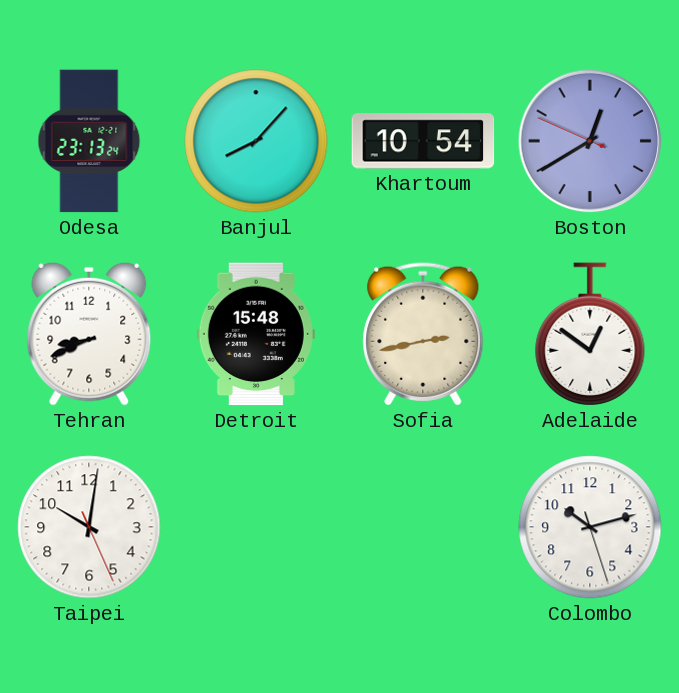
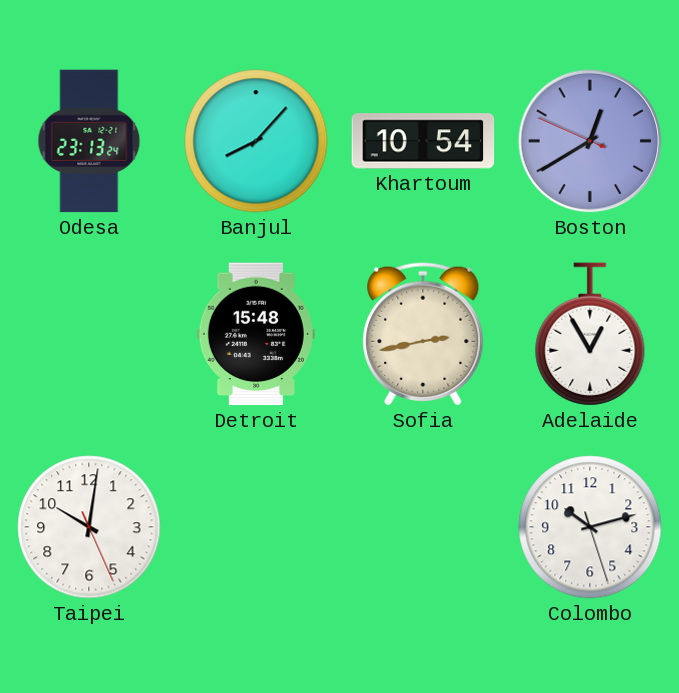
Tehran: 8:41 -> none (89, 334)
Adelaide: 12:51 -> 12:55 (590, 334)
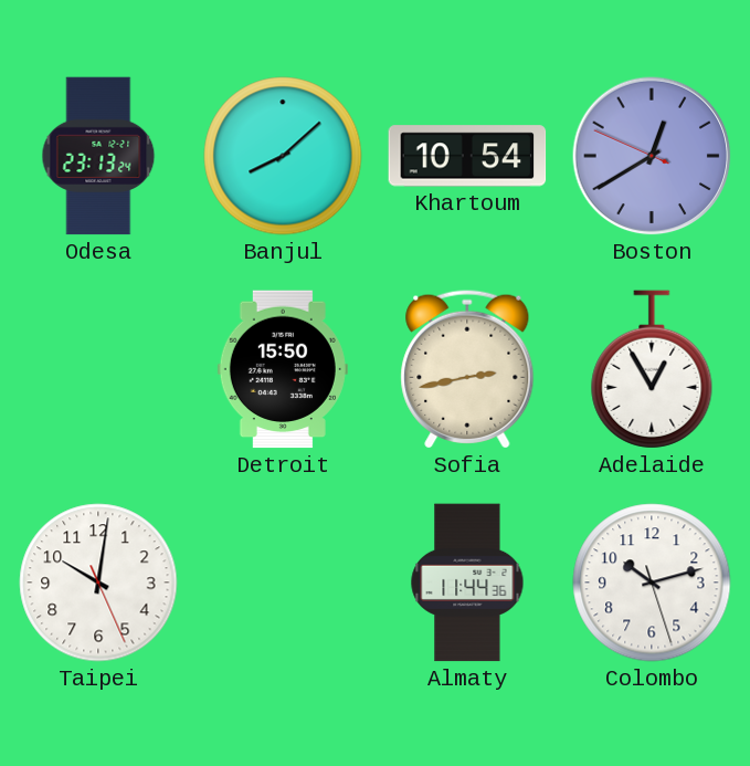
Banjul: 8:07 -> 8:08 (283, 156)
Detroit: 15:48 -> 15:50 (283, 369)
Almaty: none -> 11:44 (467, 583)
